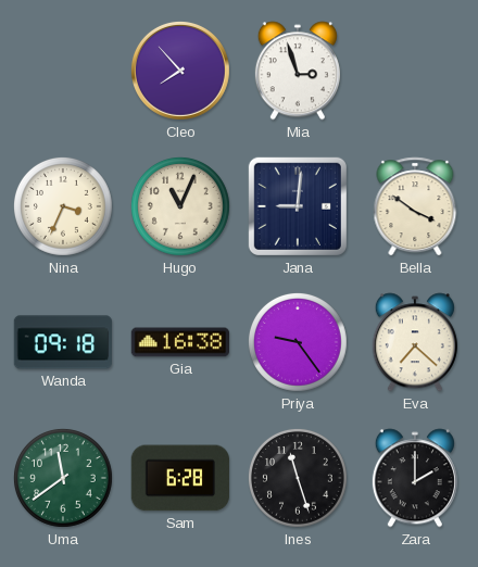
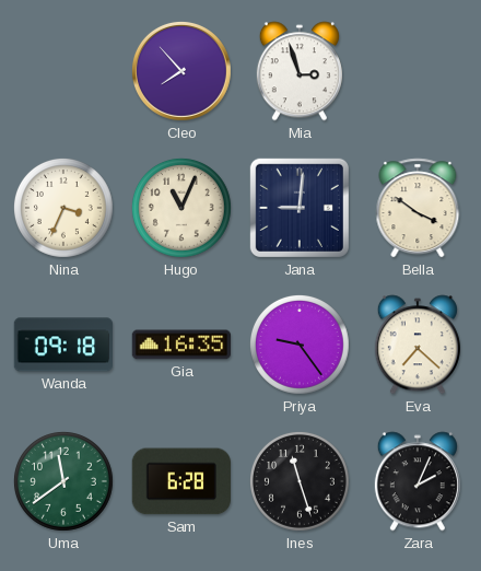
Gia: 16:38 -> 16:35 (180, 345)
Zara: 2:00 -> 2:04 (418, 481)
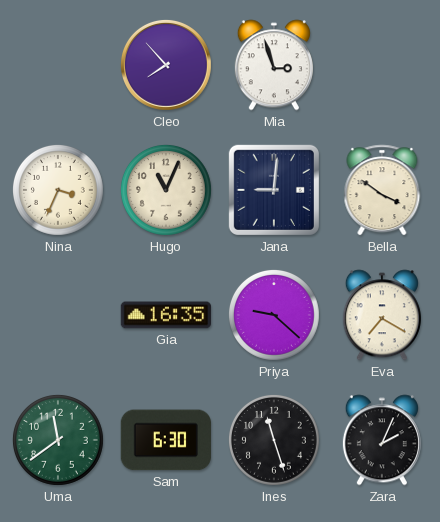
Wanda: 09:18 -> none (62, 345)
Priya: 9:24 -> 9:22 (274, 315)
Eva: 7:22 -> 7:20 (382, 315)
Sam: 6:28 -> 6:30 (165, 440)
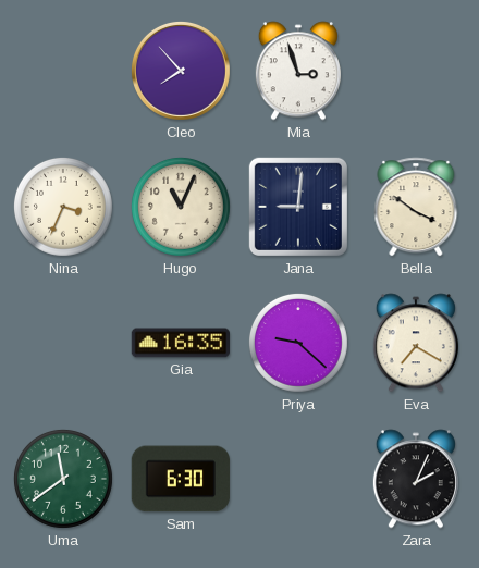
Ines: 11:27 -> none (274, 440)
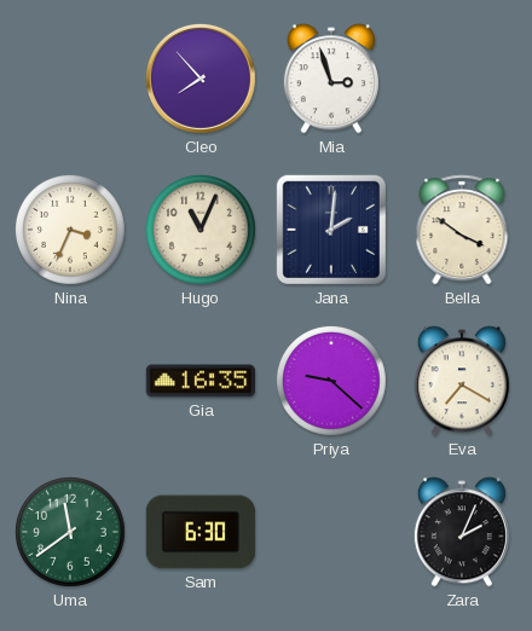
Jana: 9:01 -> 2:01 (331, 230)
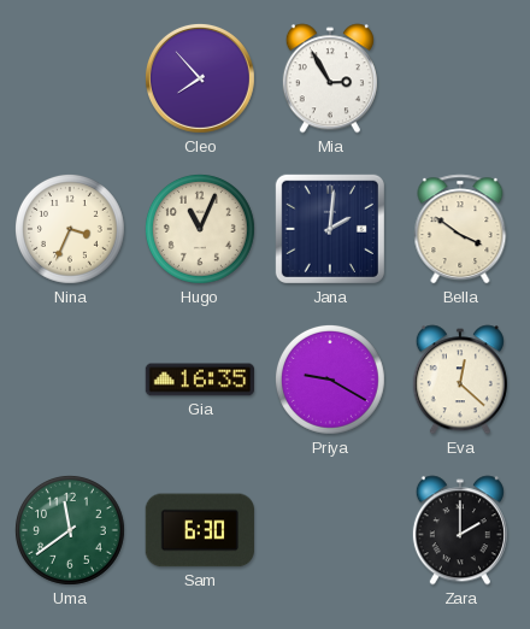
Mia: 2:57 -> 2:55 (330, 78)
Priya: 9:22 -> 9:20 (330, 380)
Eva: 7:20 -> 12:22 (460, 380)
Zara: 2:04 -> 2:00 (460, 530)
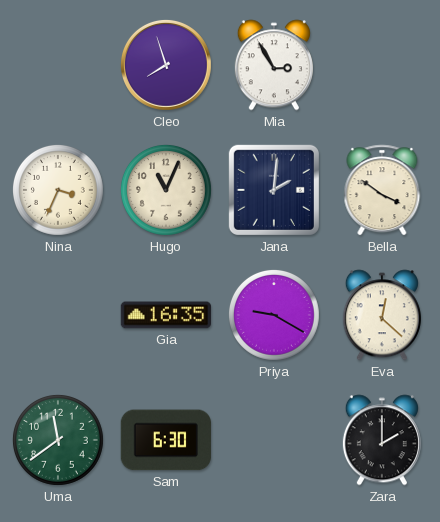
Cleo: 7:53 -> 7:57 (166, 65)
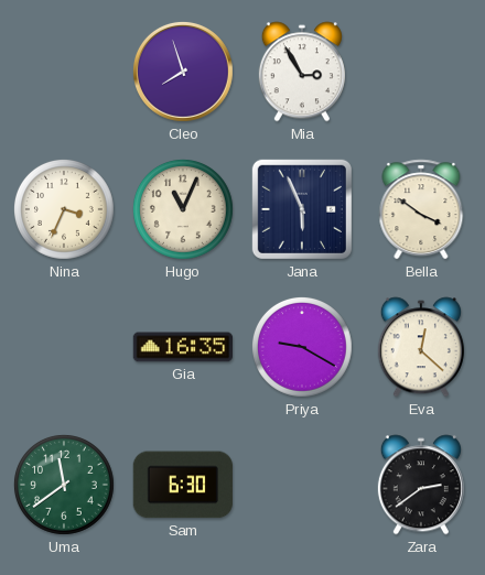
Jana: 2:01 -> 5:56 (302, 209)
Zara: 2:00 -> 2:39 (421, 485)
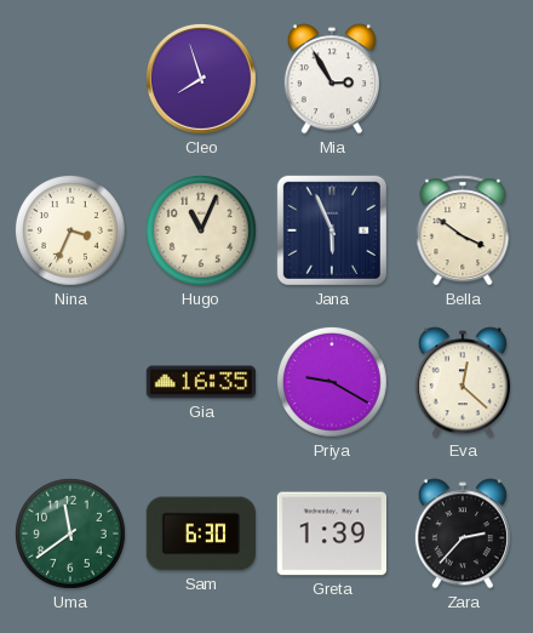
Greta: none -> 1:39 (331, 534)
Zara: 2:39 -> 2:37 (463, 534)
